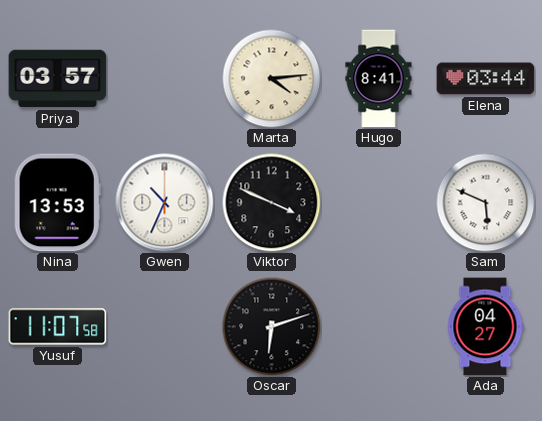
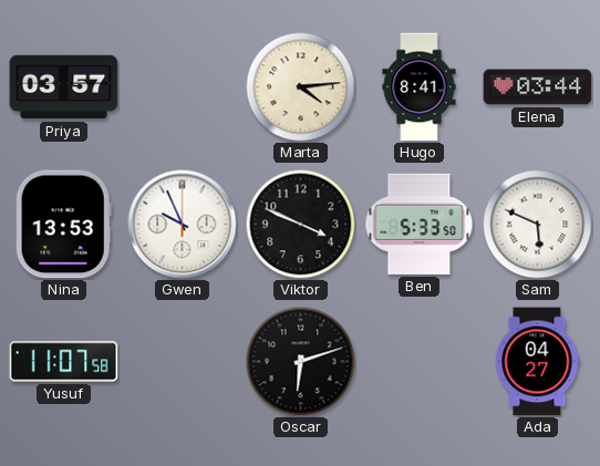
Gwen: 10:34 -> 9:56 (183, 225)
Ben: none -> 5:33 (420, 224)
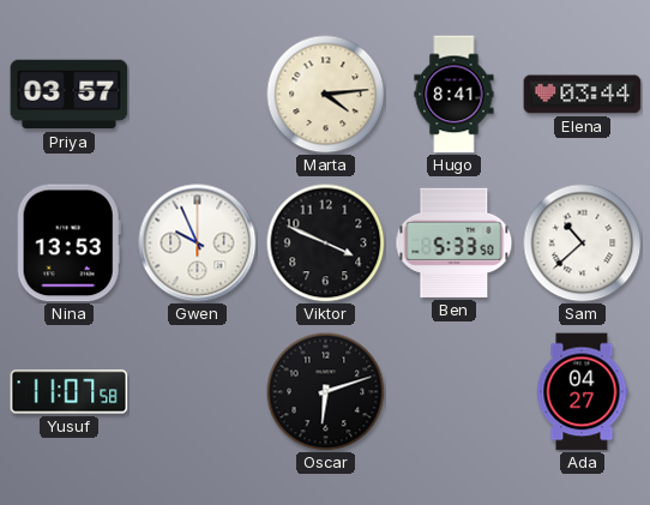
Sam: 5:49 -> 10:38 (583, 244)
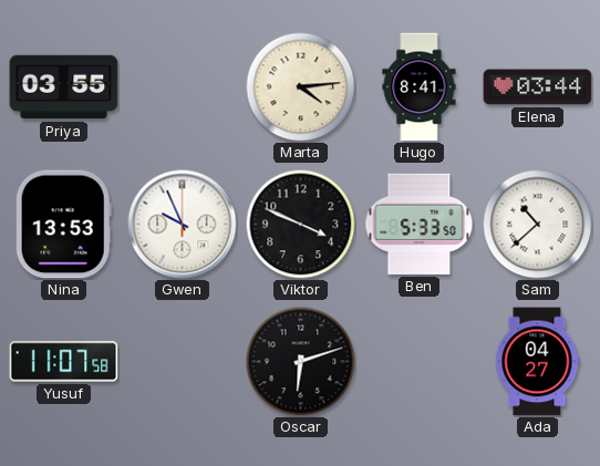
Priya: 03:57 -> 03:55 (64, 87)
